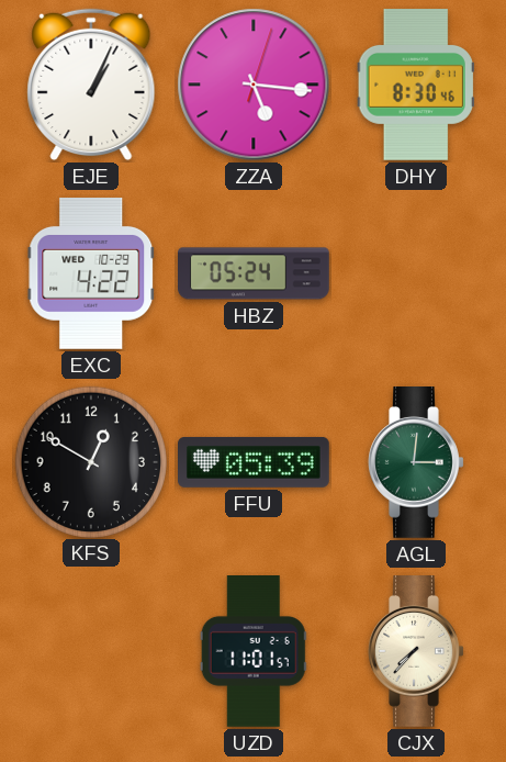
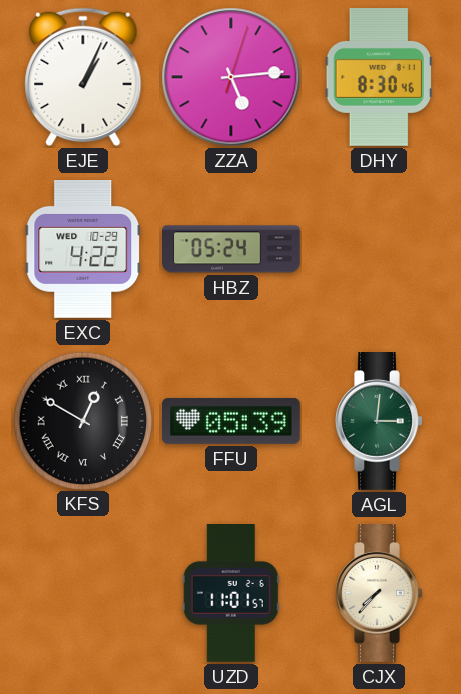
ZZA: 5:16 -> 5:14 (231, 77)
KFS numerals: Arabic -> Roman (82, 420)
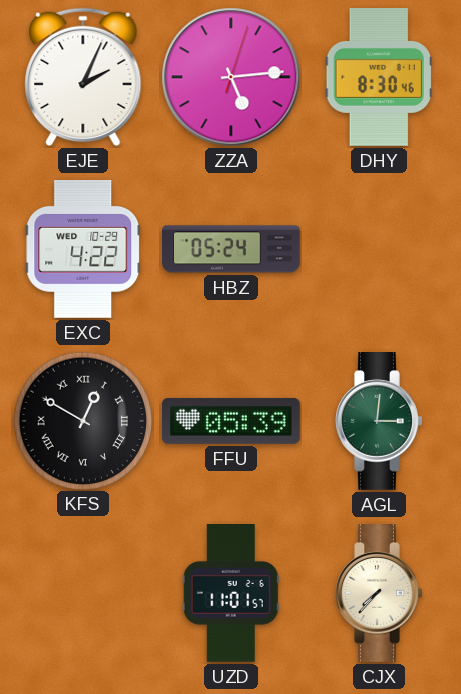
EJE: 1:04 -> 2:04 (83, 77)
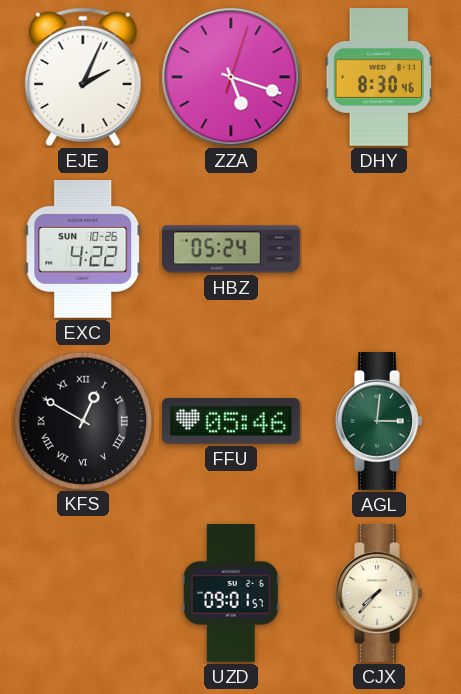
ZZA: 5:14 -> 5:18 (231, 77)
EXC date: WED 10-29 -> SUN 10-26 (83, 250)
FFU: 05:39 -> 05:46 (232, 421)
UZD: 11:01 -> 09:01 (231, 594)
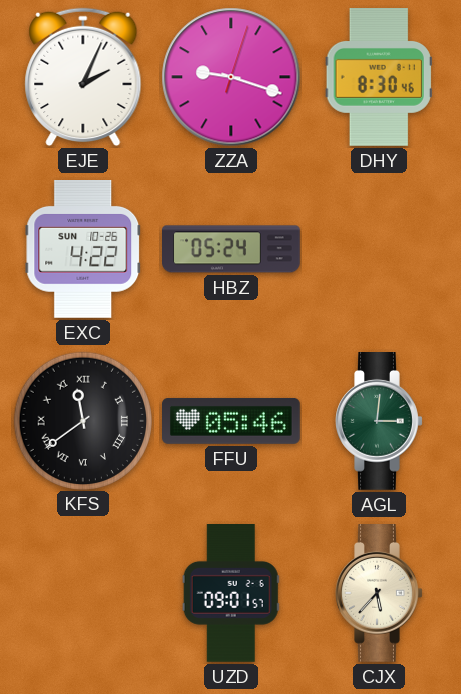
ZZA: 5:18 -> 9:18 (231, 77)
KFS: 12:50 -> 11:39 (82, 420)
CJX: 7:37 -> 5:37 (379, 594)
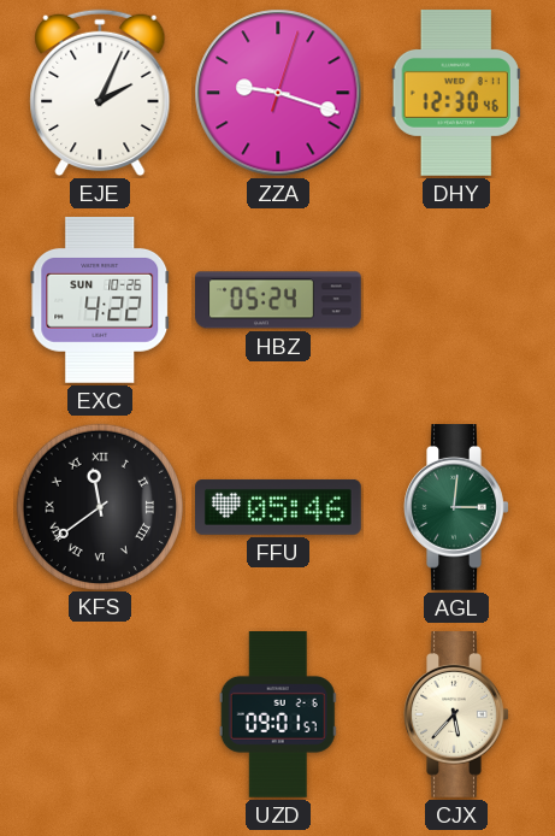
DHY: 8:30 -> 12:30 (456, 94)
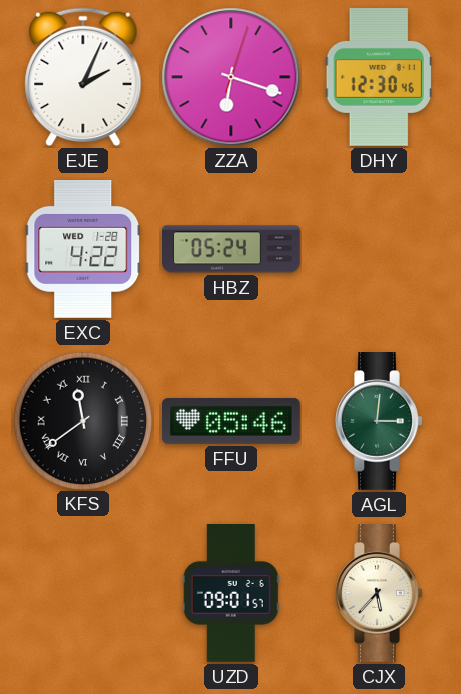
ZZA: 9:18 -> 6:18 (231, 77)
EXC date: SUN 10-26 -> WED 1-28 (83, 250)
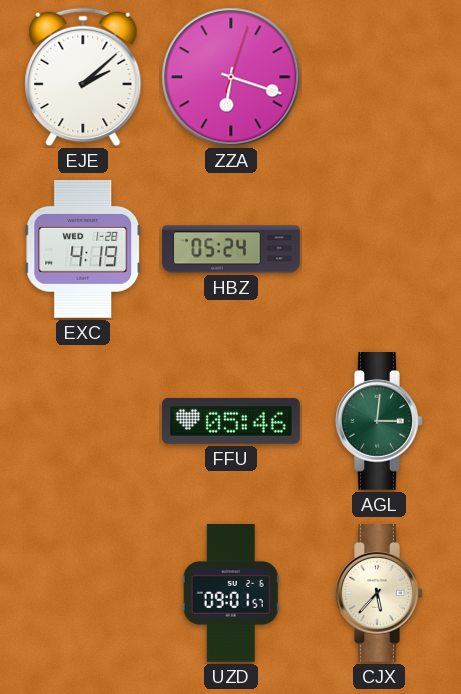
EJE: 2:04 -> 2:08 (83, 77)
DHY: 12:30 -> none (379, 78)
EXC: 4:22 -> 4:19 (83, 250)
KFS: 11:39 -> none (82, 420)
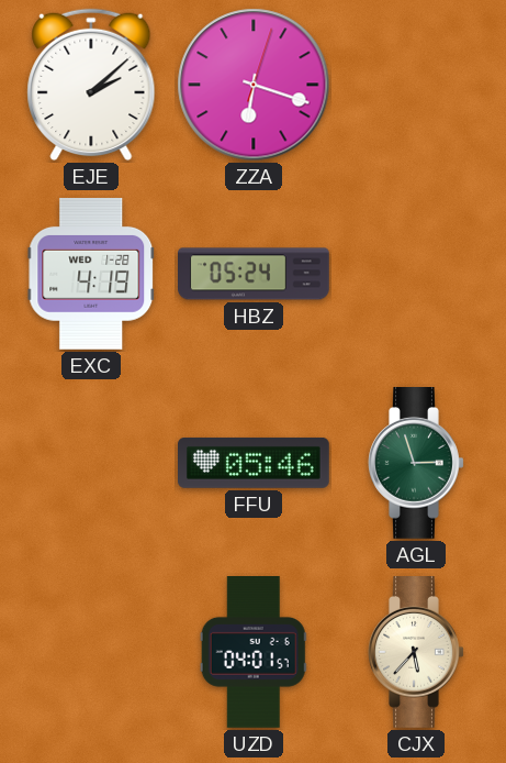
AGL: 3:01 -> 2:57 (416, 464)
UZD: 09:01 -> 04:01 (254, 653)
